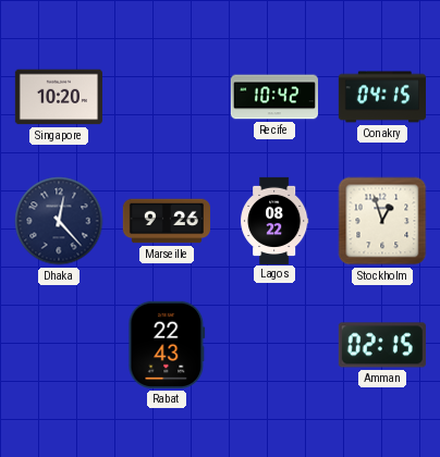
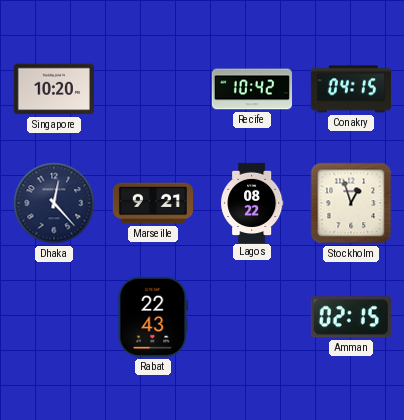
Marseille: 9:26 -> 9:21 (152, 203)
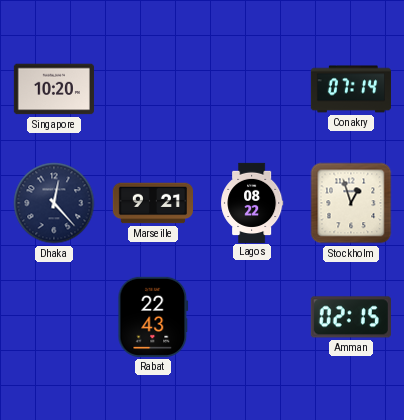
Recife: 10:42 -> none (251, 89)
Conakry: 04:15 -> 07:14 (350, 89)
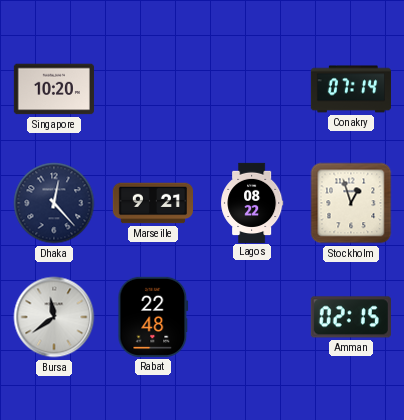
Bursa: none -> 11:39 (54, 317)
Rabat: 22:43 -> 22:48 (153, 317)
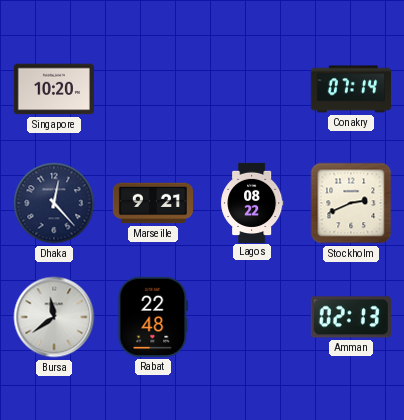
Stockholm: 12:57 -> 2:41 (351, 203)
Amman: 02:15 -> 02:13 (351, 317)
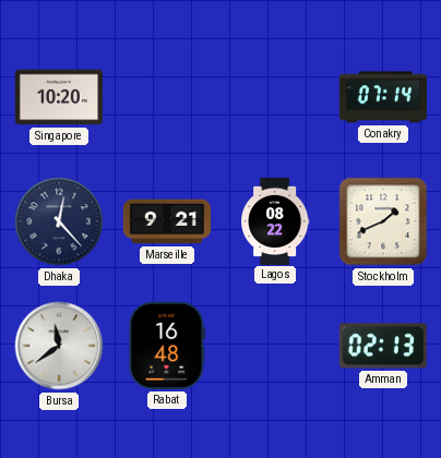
Stockholm: 2:41 -> 1:41 (383, 221)
Rabat: 22:48 -> 16:48 (167, 346)
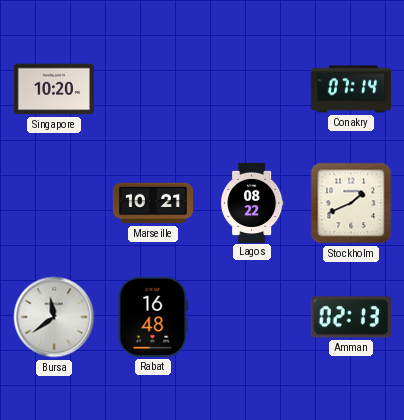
Dhaka: 12:23 -> none (59, 221)
Marseille: 9:21 -> 10:21 (152, 203)
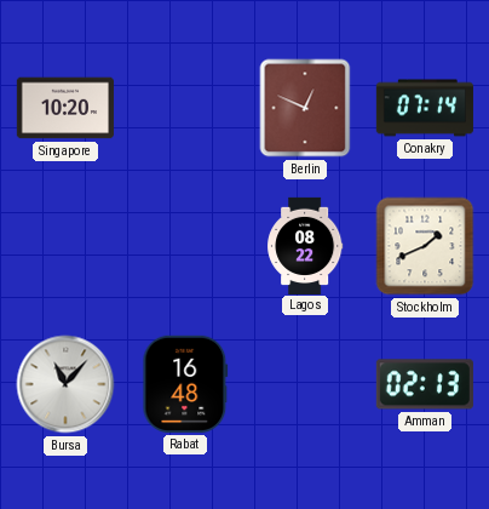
Berlin: none -> 12:49 (305, 108)
Marseille: 10:21 -> none (152, 203)
Bursa: 11:39 -> 11:07 (65, 384)
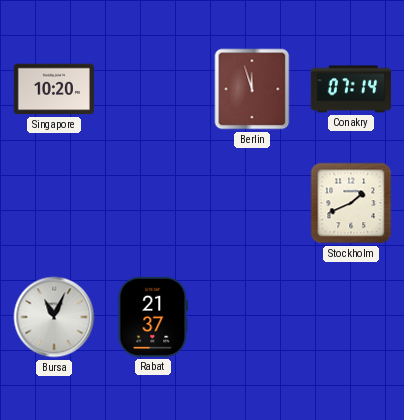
Berlin: 12:49 -> 11:57 (252, 89)
Lagos: 08:22 -> none (305, 245)
Bursa: 11:07 -> 11:04 (54, 317)
Rabat: 16:48 -> 21:37 (153, 317)
Amman: 02:13 -> none (425, 384)
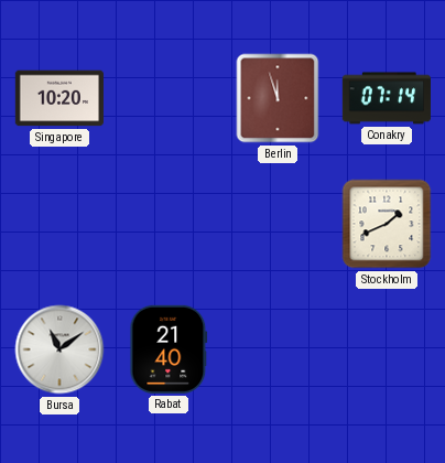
Bursa: 11:04 -> 11:09 (59, 349)
Rabat: 21:37 -> 21:40 (169, 349)
